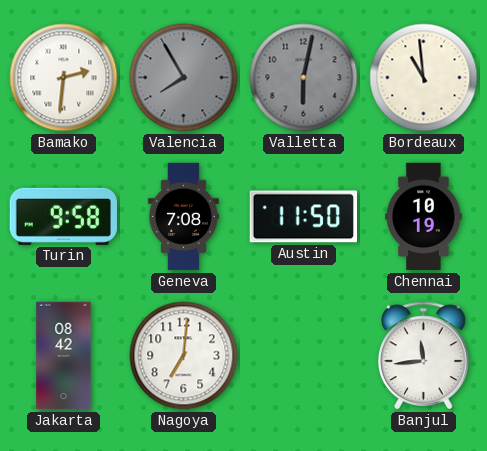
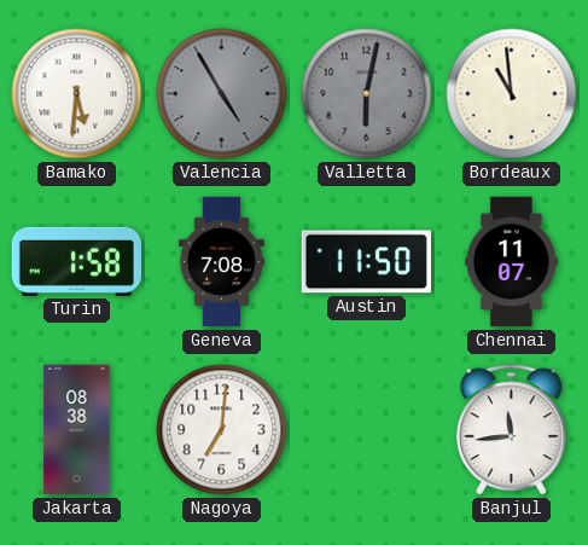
Bamako: 2:31 -> 5:31 (77, 94)
Valencia: 7:55 -> 4:55 (222, 94)
Turin: 9:58 -> 1:58 (76, 261)
Chennai: 10:19 -> 11:07 (512, 262)
Jakarta: 08:42 -> 08:38 (77, 430)
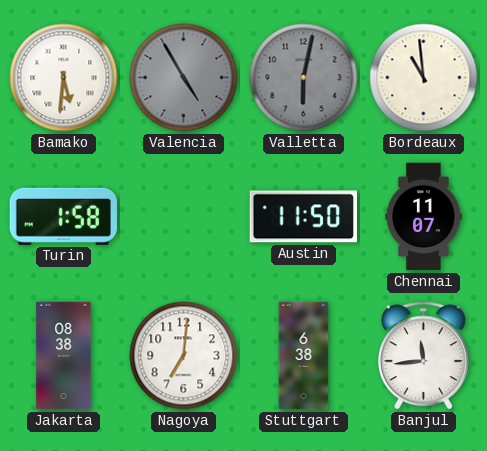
Geneva: 7:08 -> none (221, 262)
Stuttgart: none -> 6:38 (304, 356)
